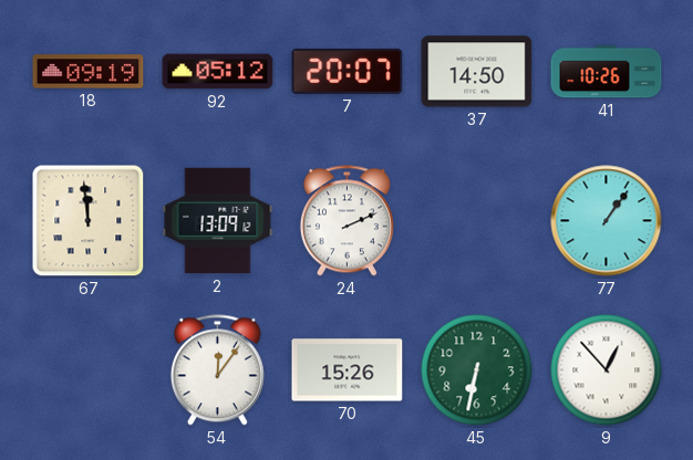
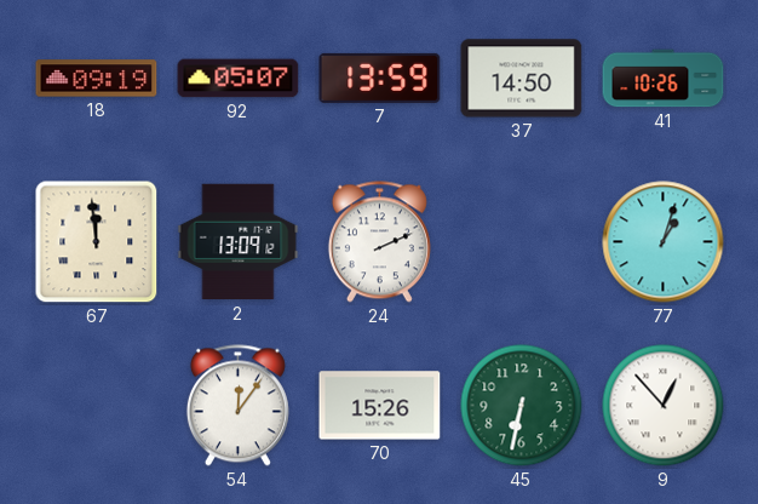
92: 05:12 -> 05:07 (239, 79)
7: 20:07 -> 13:59 (380, 78)
77: 1:06 -> 1:03 (664, 242)
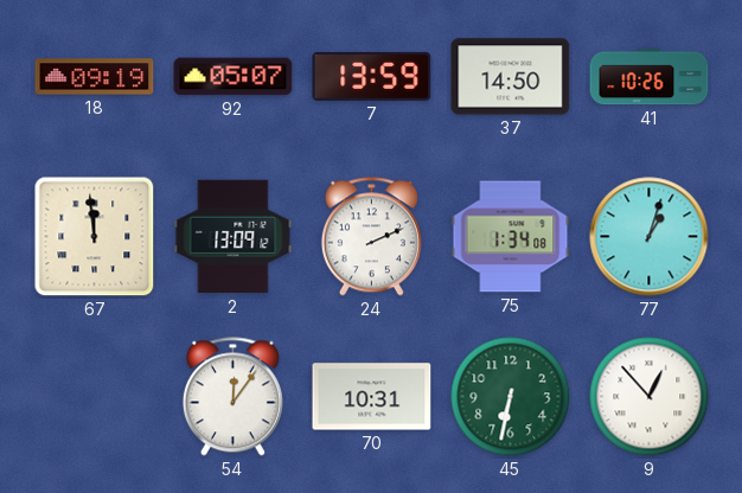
75: none -> 1:34 (511, 237)
70: 15:26 -> 10:31 (372, 397)
